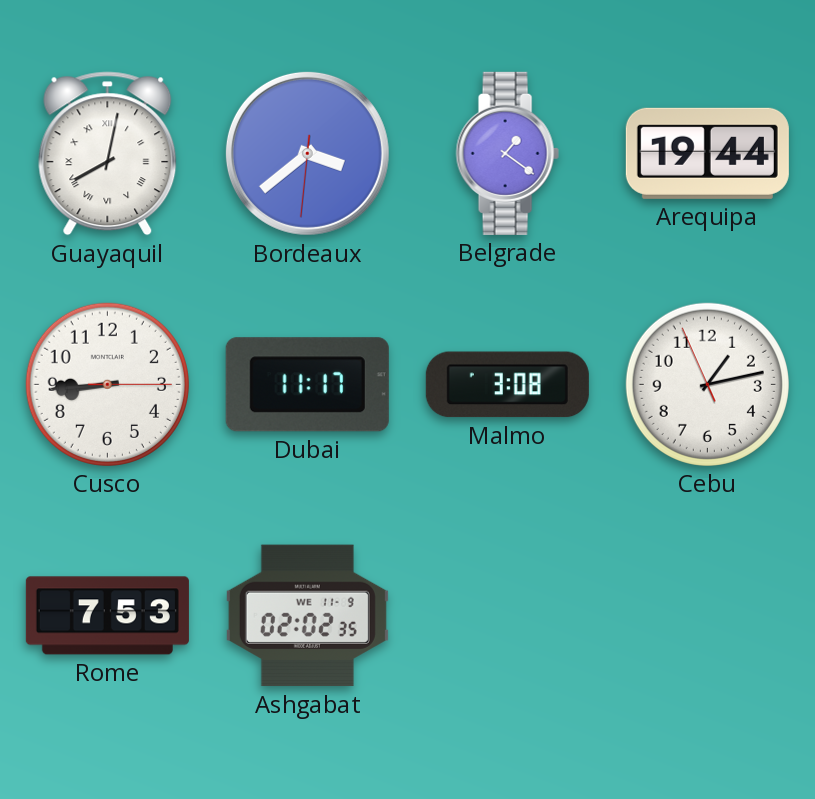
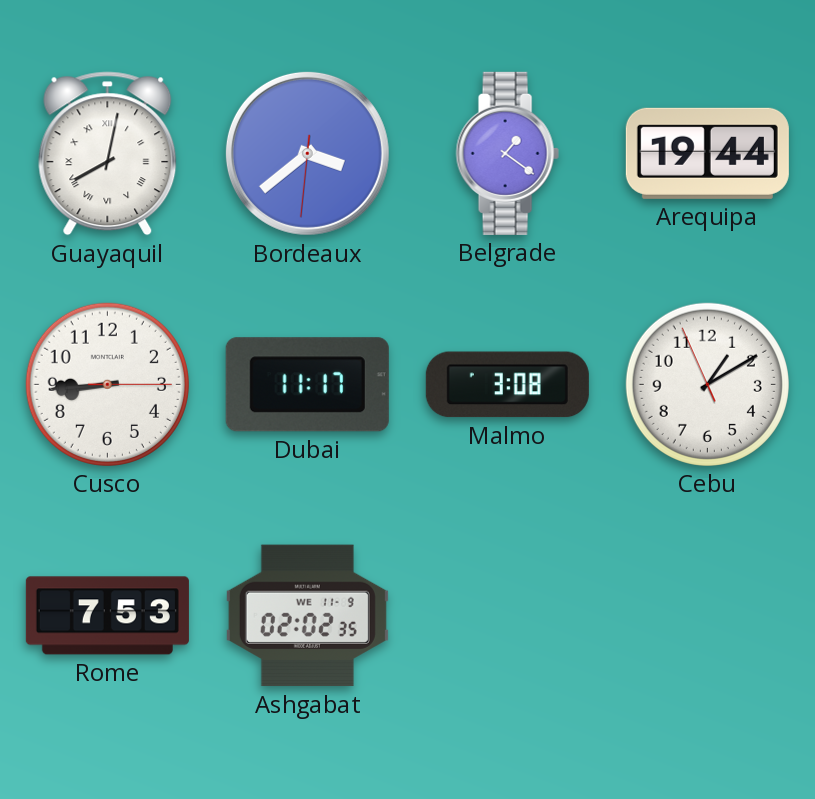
Cebu: 1:12 -> 1:09 (707, 384)
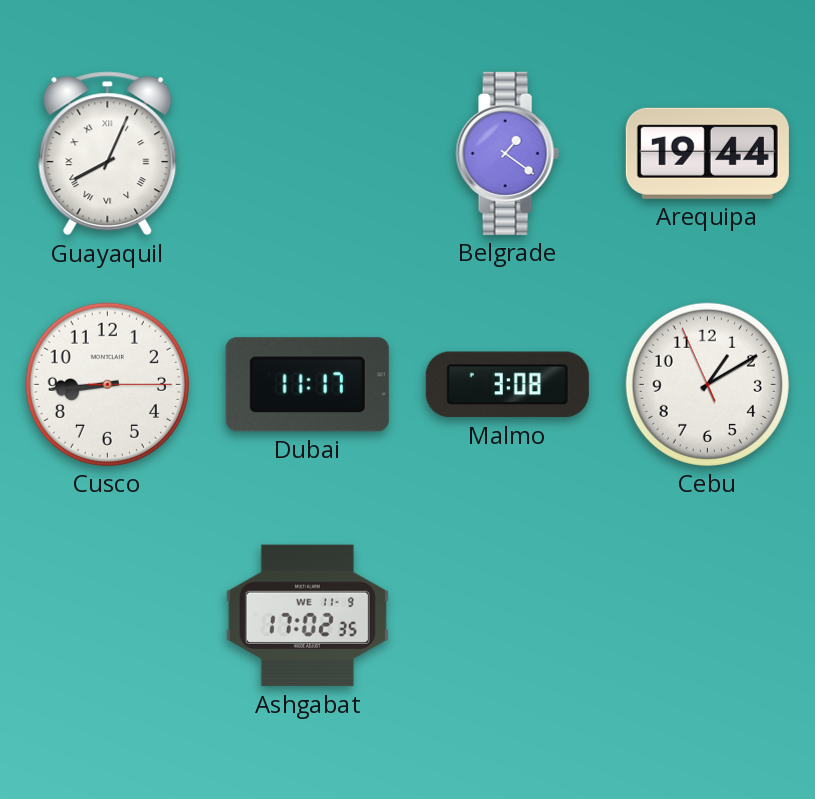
Guayaquil: 8:02 -> 8:04 (108, 154)
Bordeaux: 3:38 -> none (307, 153)
Rome: 7:53 -> none (107, 616)
Ashgabat: 02:02 -> 17:02 (307, 616)
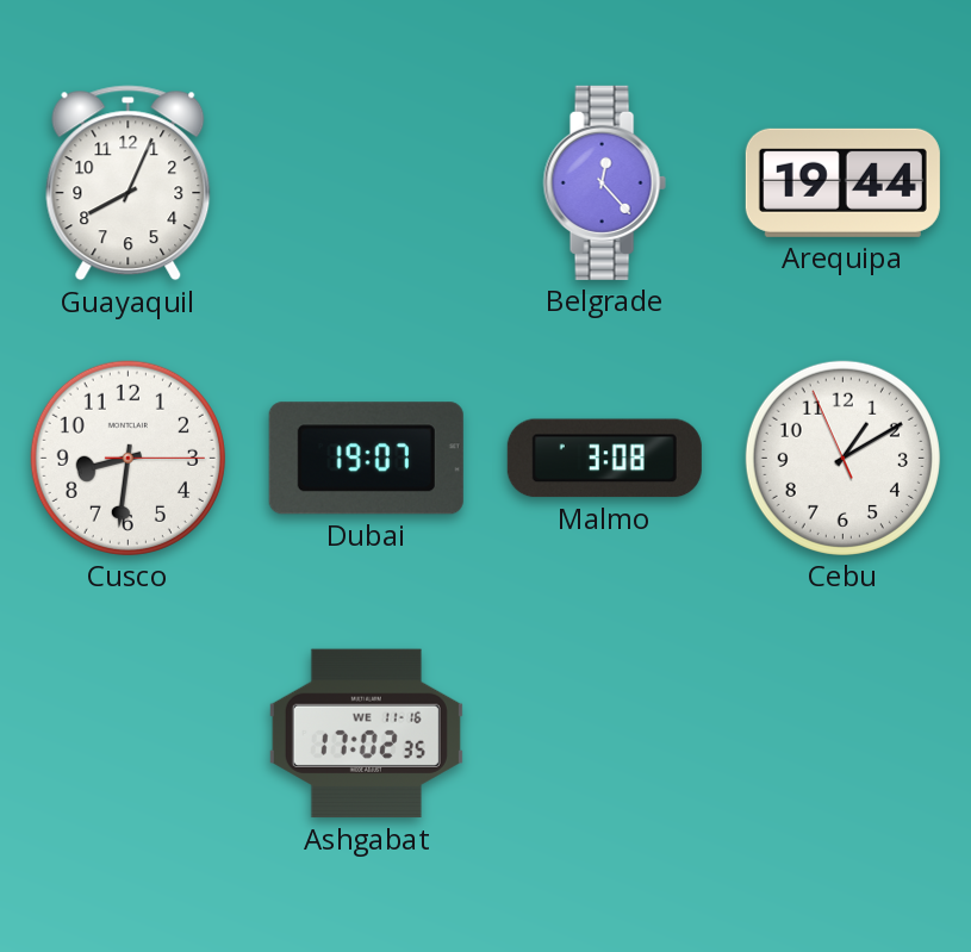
Guayaquil numerals: Roman -> Arabic (129, 183)
Belgrade: 1:21 -> 12:23 (604, 182)
Cusco: 8:44 -> 8:31 (127, 458)
Dubai: 11:17 -> 19:07 (366, 459)
Ashgabat date: WE 11-9 -> WE 11-16 (366, 734)
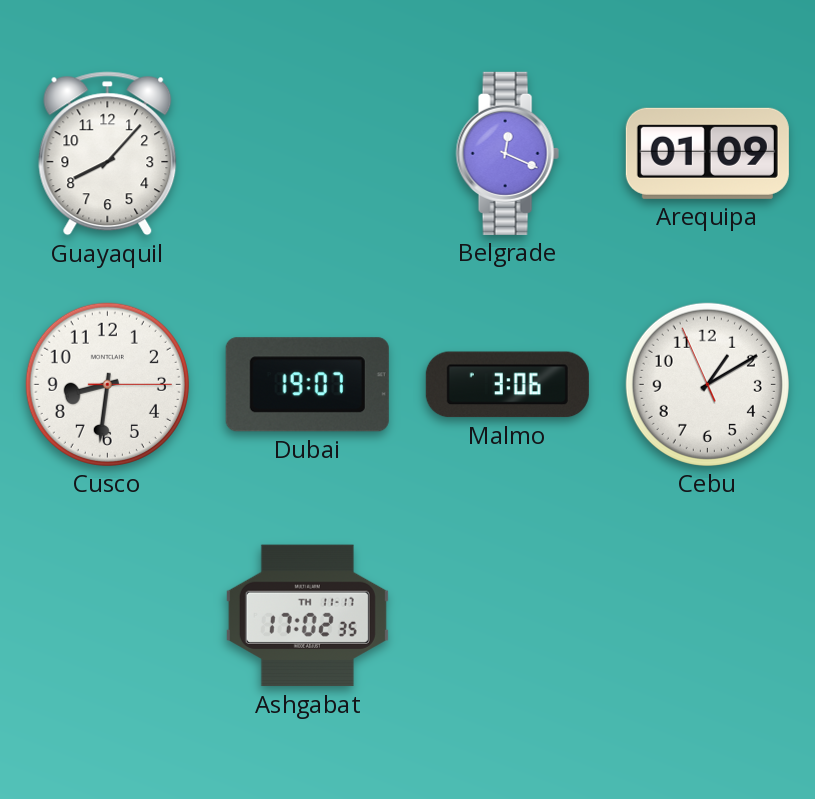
Guayaquil: 8:04 -> 8:07 (108, 154)
Belgrade: 12:23 -> 12:19 (507, 153)
Arequipa: 19:44 -> 01:09 (707, 153)
Malmo: 3:08 -> 3:06 (507, 385)
Ashgabat date: WE 11-16 -> TH 11-17 (307, 616)
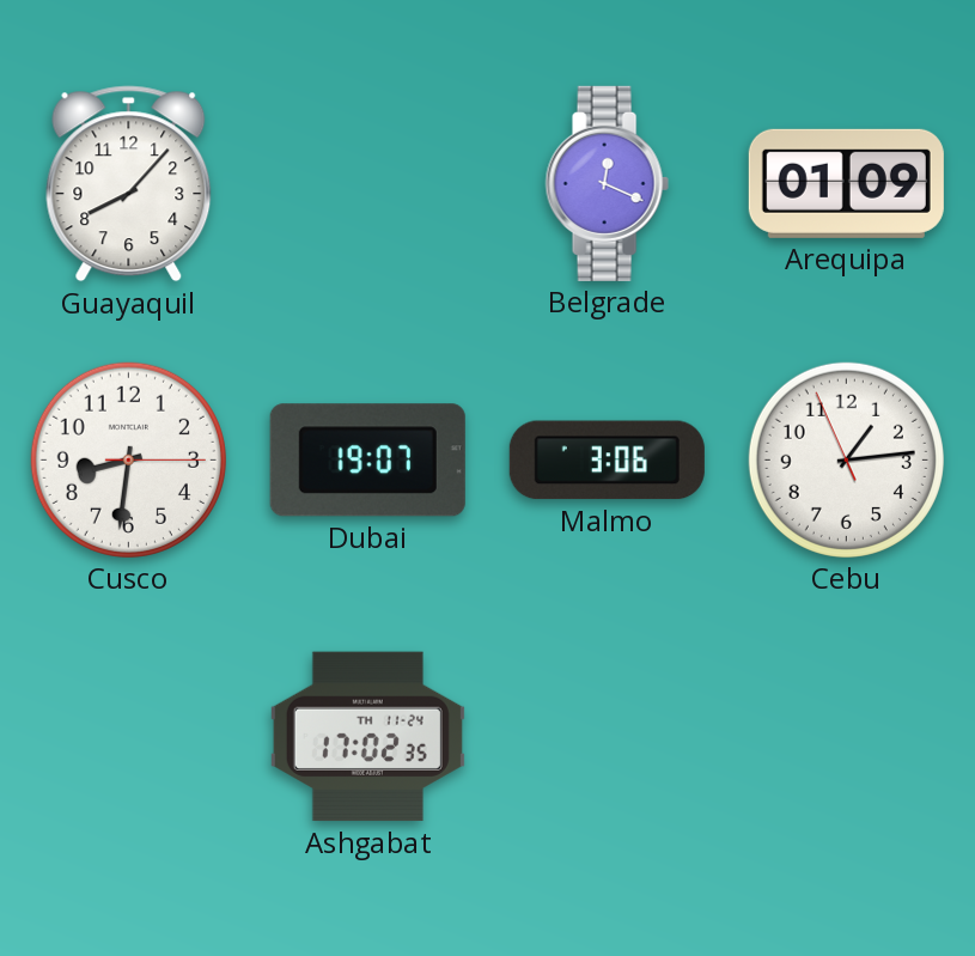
Cebu: 1:09 -> 1:13 (846, 459)
Ashgabat date: TH 11-17 -> TH 11-24 (367, 737)
